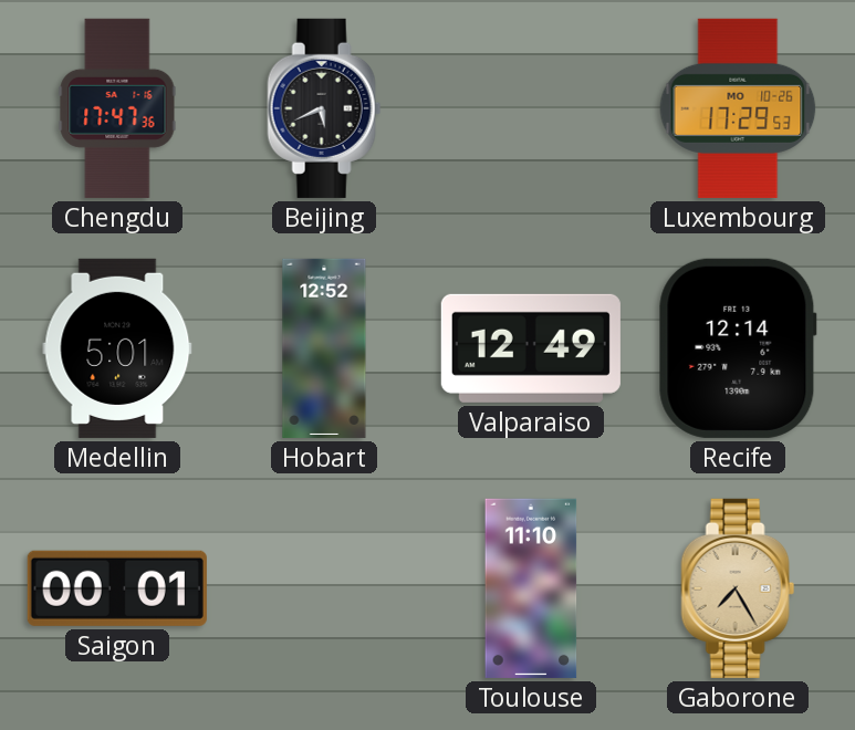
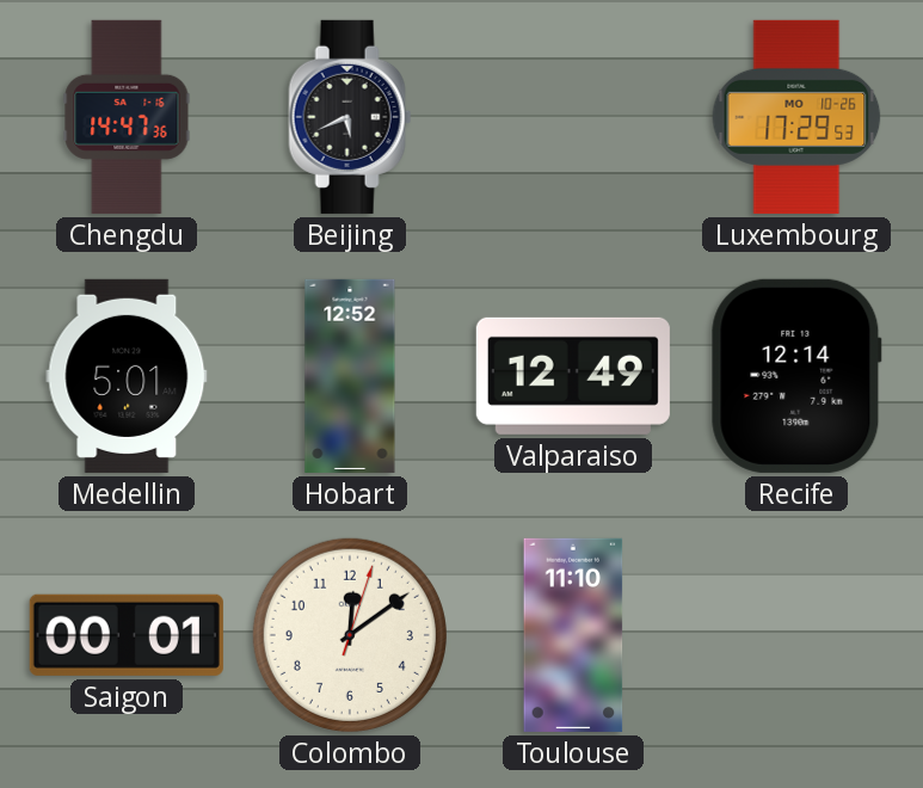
Chengdu: 17:47 -> 14:47 (127, 117)
Colombo: none -> 12:09 (350, 635)
Gaborone: 7:25 -> none (738, 588)
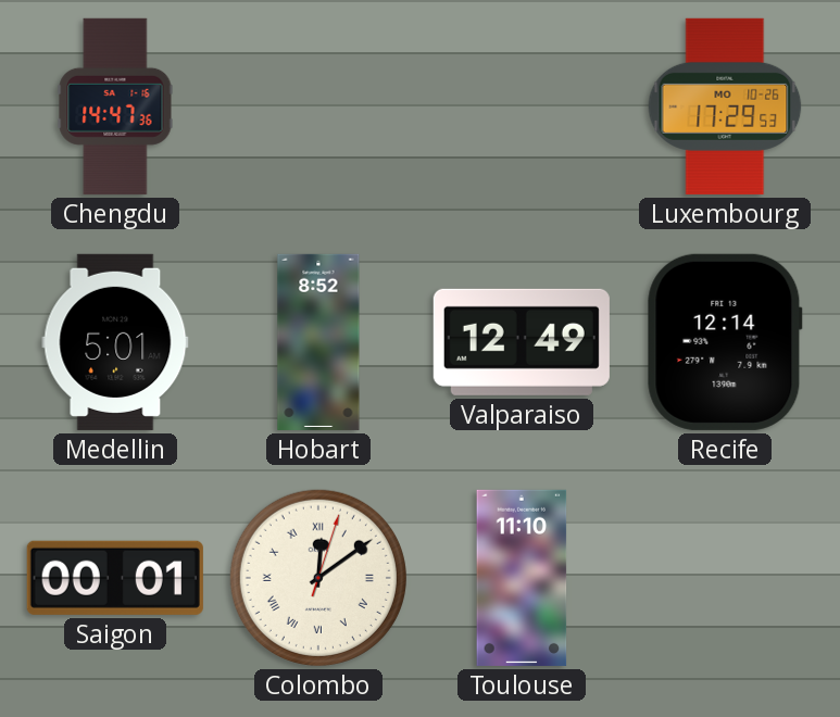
Beijing: 5:41 -> none (350, 117)
Hobart: 12:52 -> 8:52 (318, 342)
Colombo numerals: Arabic -> Roman (318, 578)
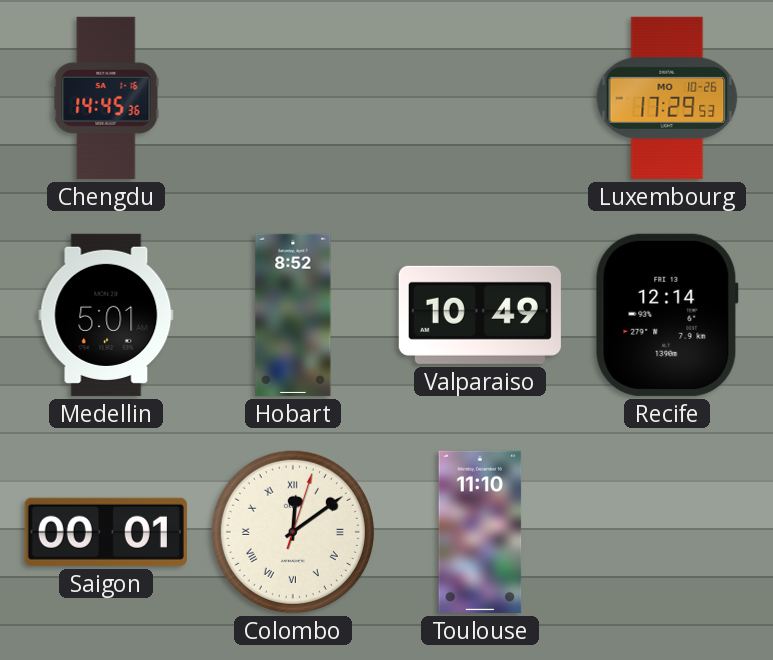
Chengdu: 14:47 -> 14:45 (106, 98)
Valparaiso: 12:49 -> 10:49 (480, 315)
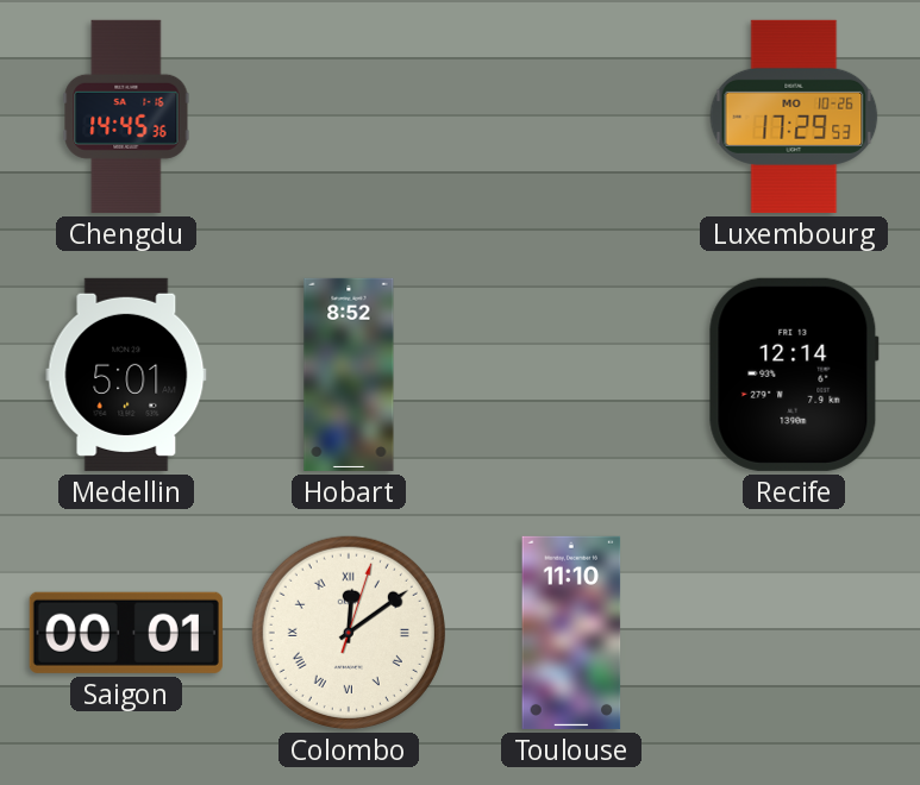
Valparaiso: 10:49 -> none (480, 315)
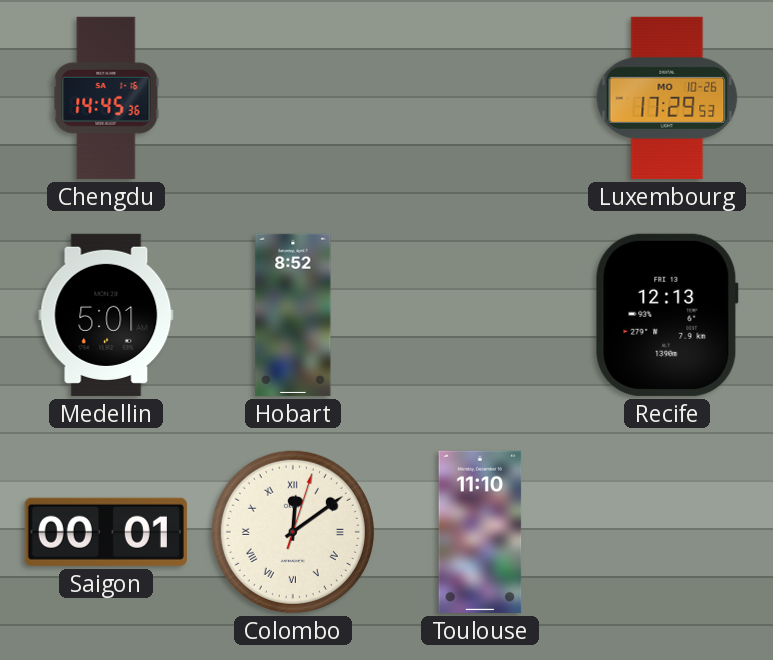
Recife: 12:14 -> 12:13 (667, 315)
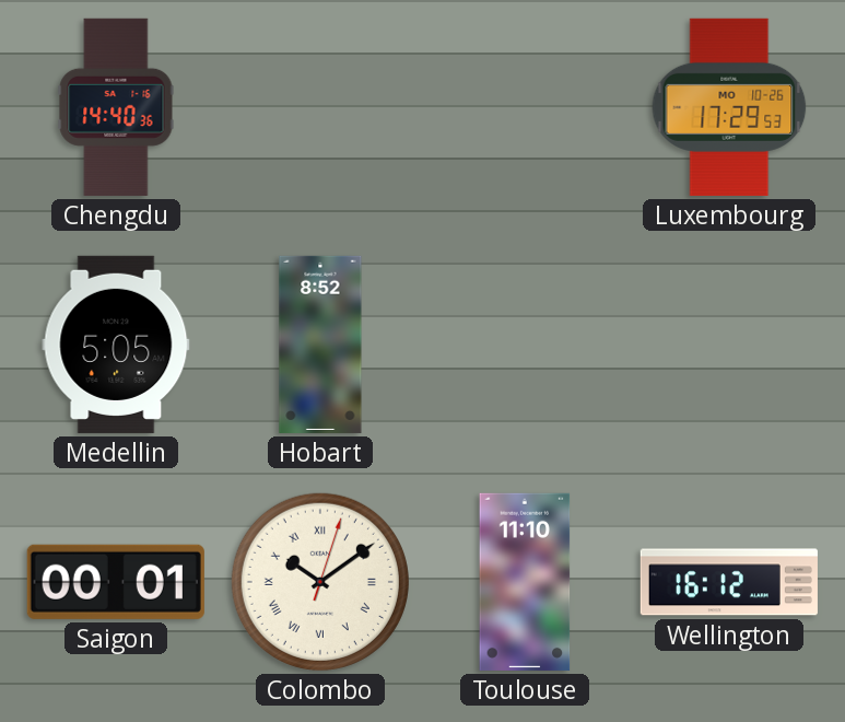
Chengdu: 14:45 -> 14:40 (116, 107)
Medellin: 5:01 -> 5:05 (116, 345)
Recife: 12:13 -> none (667, 315)
Colombo: 12:09 -> 10:09 (320, 582)
Wellington: none -> 16:12 (729, 582)
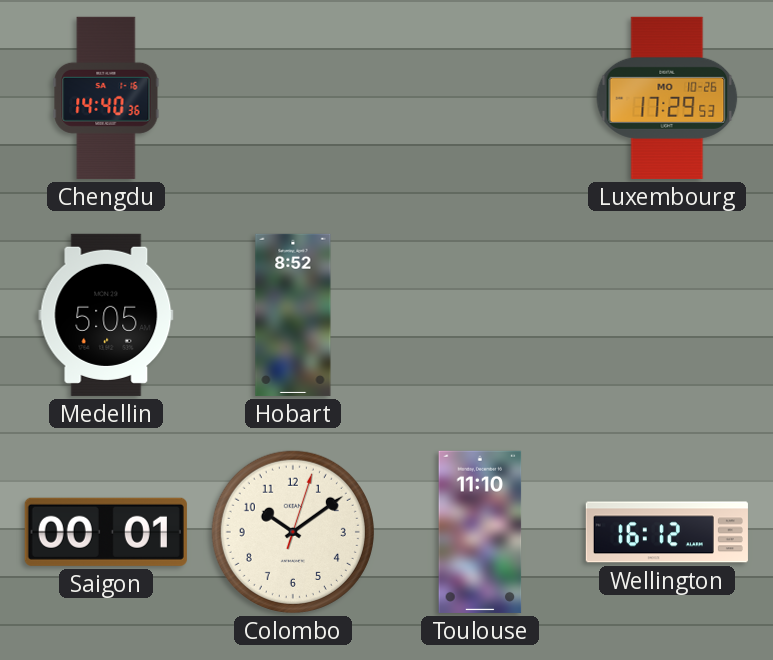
Colombo numerals: Roman -> Arabic (293, 532)
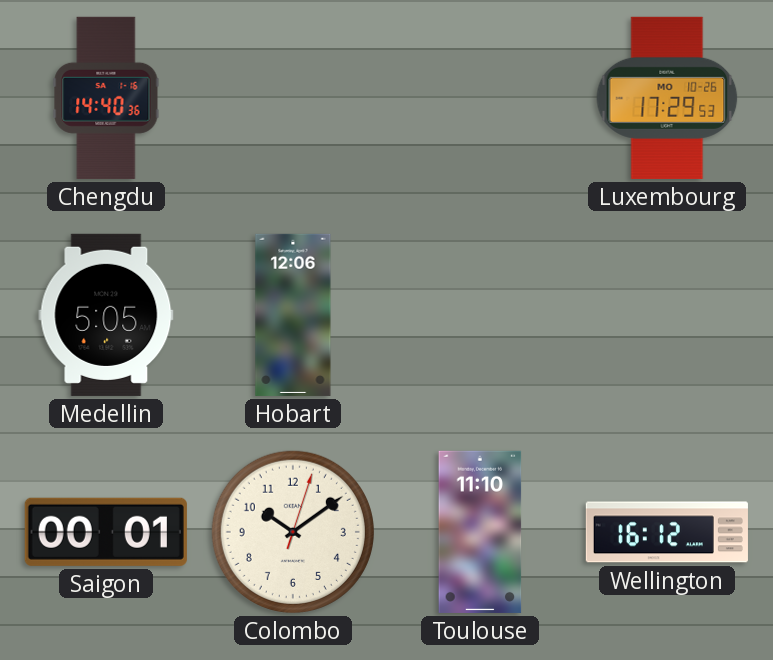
Hobart: 8:52 -> 12:06 (293, 315)
